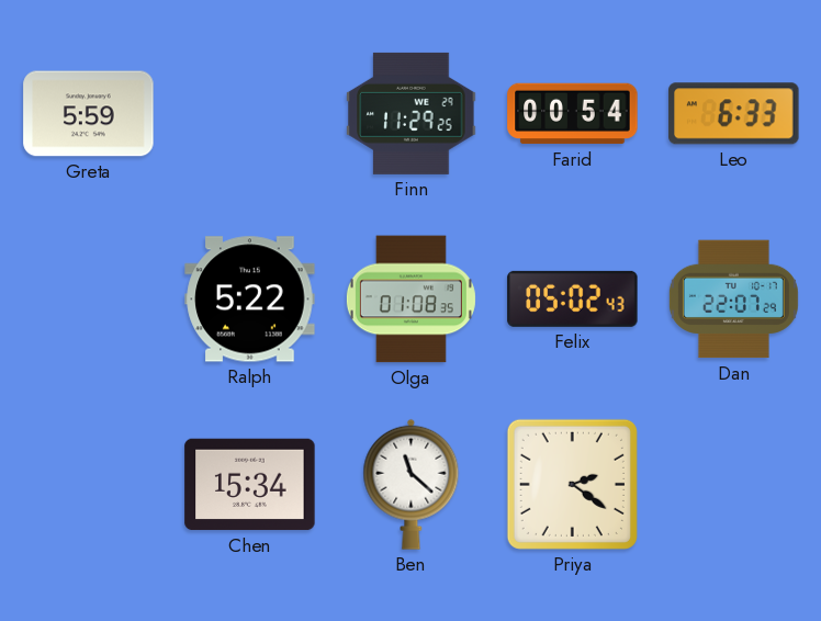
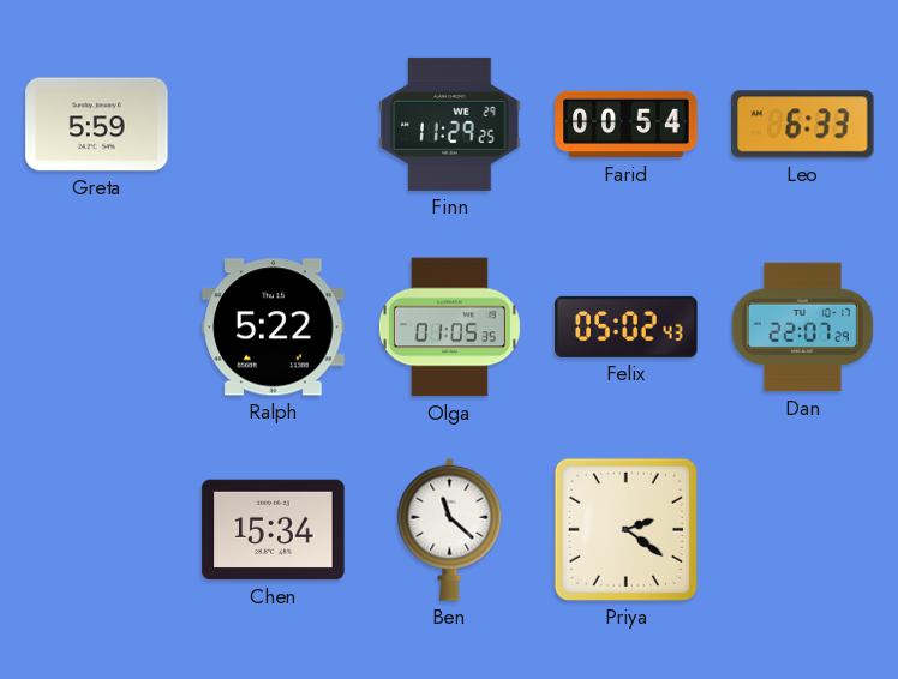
Olga: 01:08 -> 01:05 (449, 328)
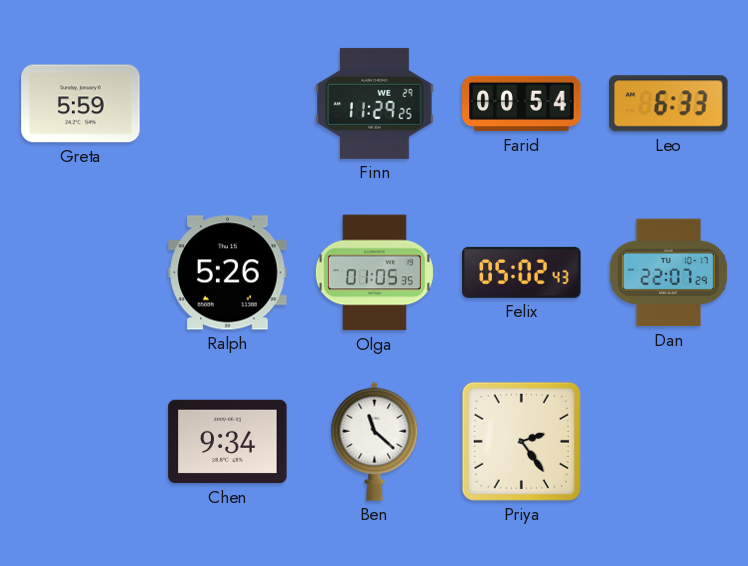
Ralph: 5:22 -> 5:26 (228, 273)
Chen: 15:34 -> 9:34 (228, 442)
Priya: 2:21 -> 2:24 (521, 441)
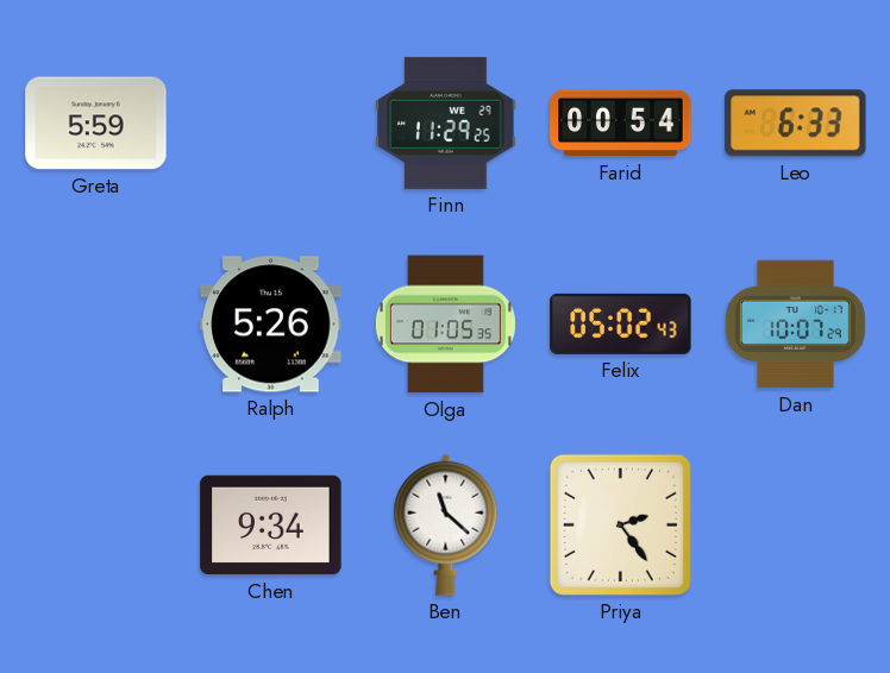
Dan: 22:07 -> 10:07 (795, 325)
